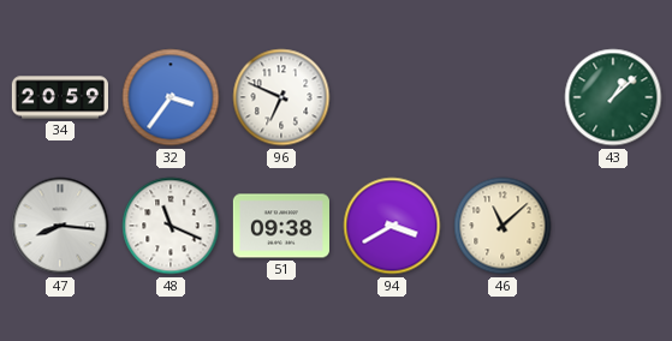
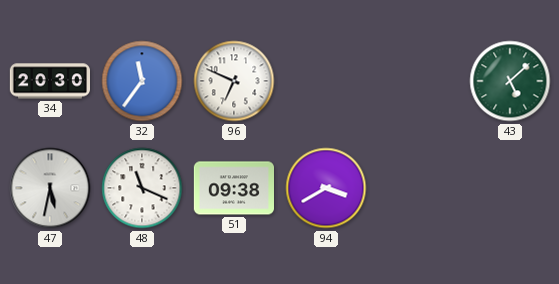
34: 20:59 -> 20:30 (49, 81)
32: 3:36 -> 11:36 (142, 81)
43: 1:08 -> 5:08 (510, 81)
47: 8:16 -> 5:32 (50, 188)
46: 11:08 -> none (502, 226)
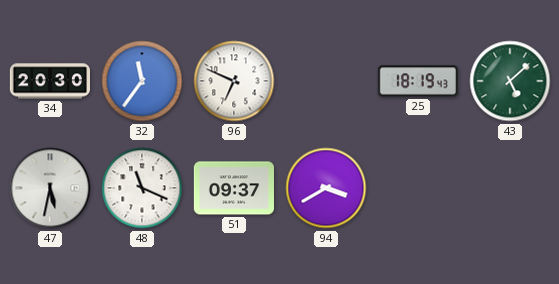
25: none -> 18:19 (418, 81)
51: 09:38 -> 09:37 (233, 188)
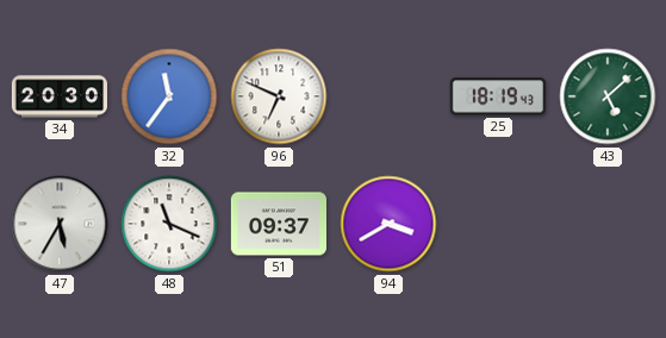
47: 5:32 -> 5:35 (60, 224)
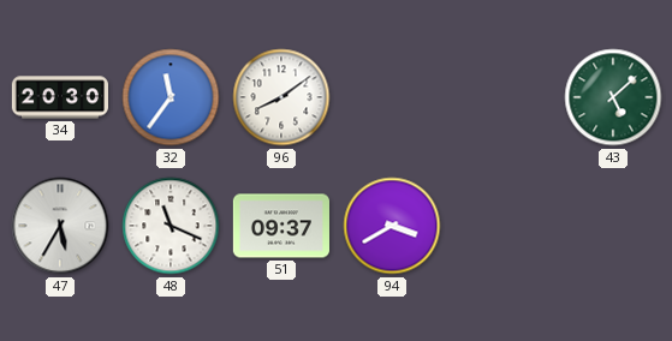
96: 6:49 -> 8:09 (281, 97)
25: 18:19 -> none (498, 96)
